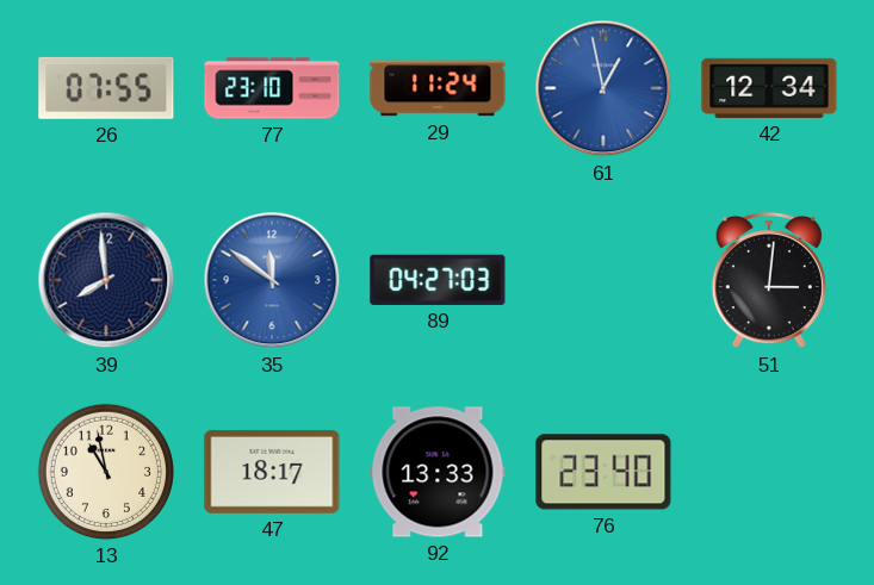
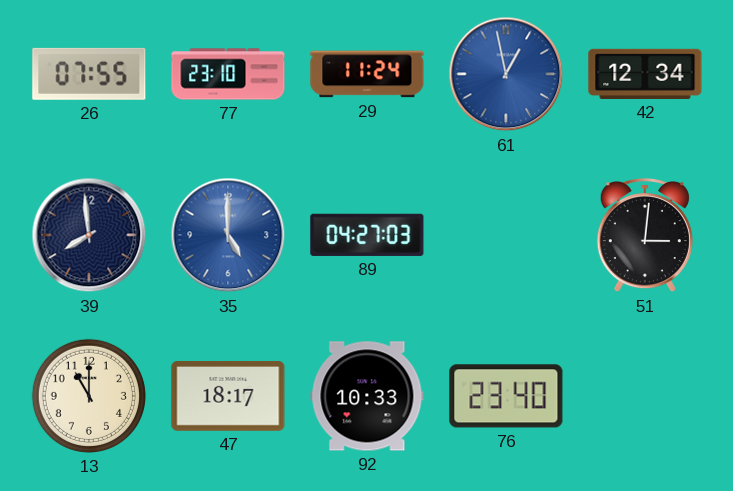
35: 11:51 -> 5:00 (228, 235)
13: 10:58 -> 11:00 (89, 396)
92: 13:33 -> 10:33 (367, 396)
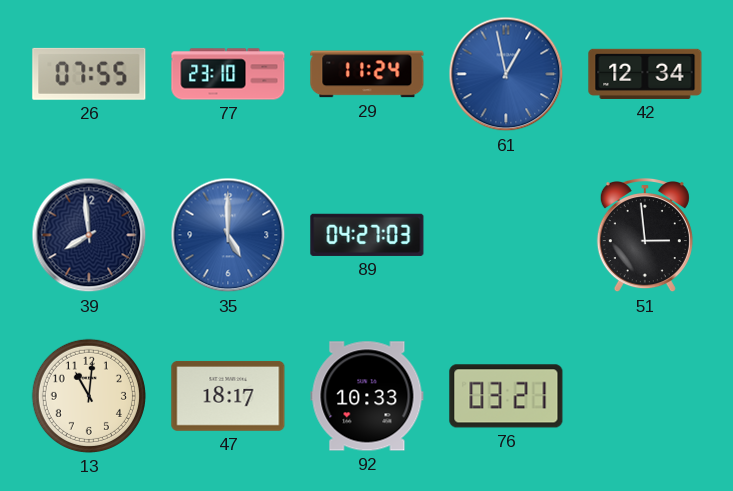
51: 3:01 -> 2:59 (645, 236)
13: 11:00 -> 11:01 (89, 396)
76: 23:40 -> 03:21 (506, 396)
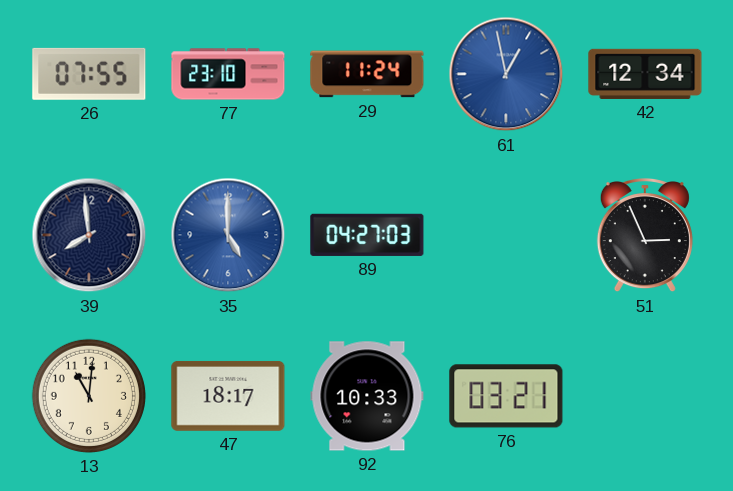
51: 2:59 -> 2:56 (645, 236)
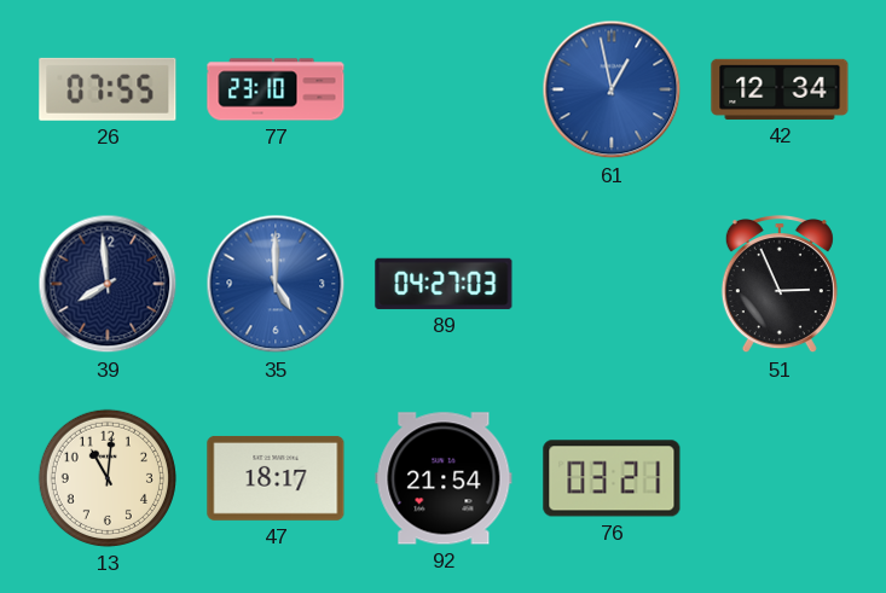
29: 11:24 -> none (367, 74)
92: 10:33 -> 21:54 (444, 478)
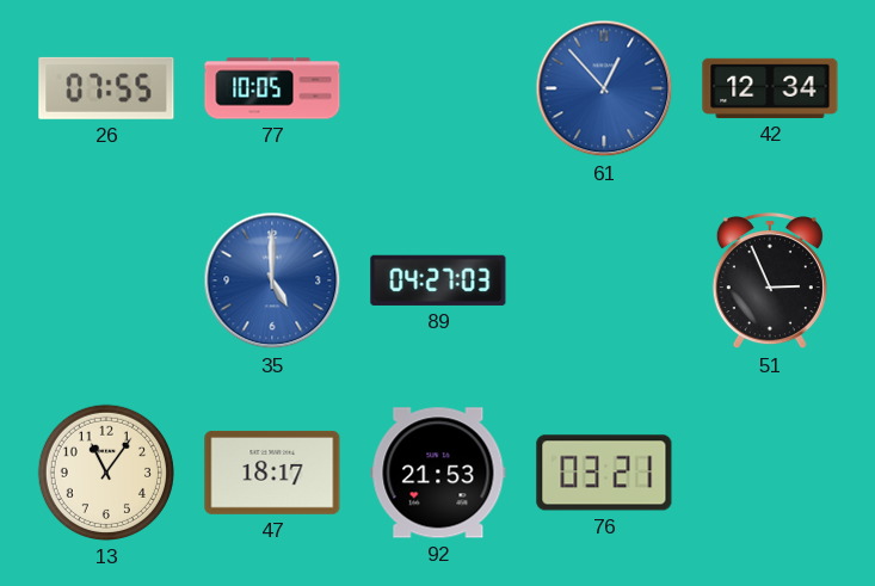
77: 23:10 -> 10:05 (272, 88)
61: 12:58 -> 12:53 (604, 88)
39: 7:59 -> none (108, 284)
13: 11:01 -> 11:06 (106, 473)
92: 21:54 -> 21:53 (438, 473)
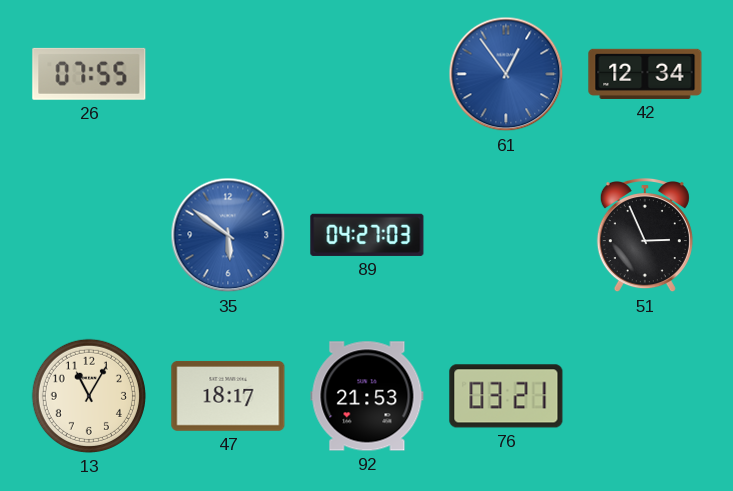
77: 10:05 -> none (272, 88)
61: 12:53 -> 12:54 (506, 74)
35: 5:00 -> 5:51 (228, 235)
13: 11:06 -> 11:05 (89, 396)
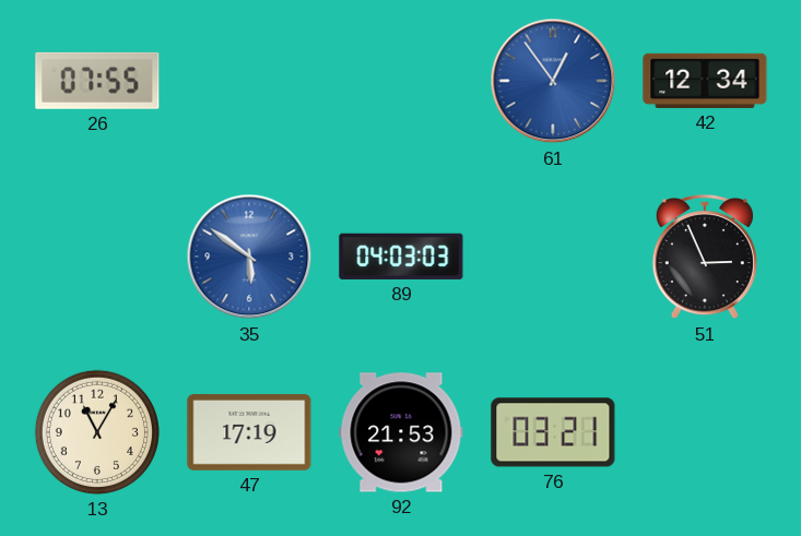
89: 04:27 -> 04:03 (401, 257)
47: 18:17 -> 17:19 (249, 432)
